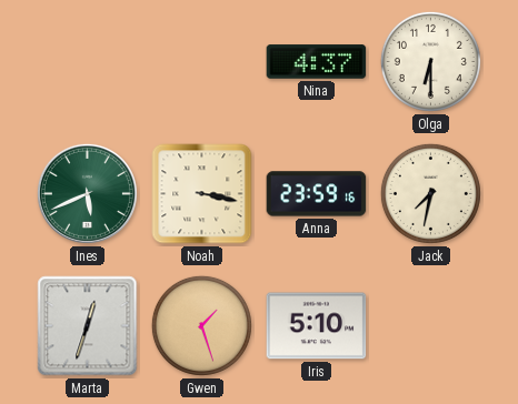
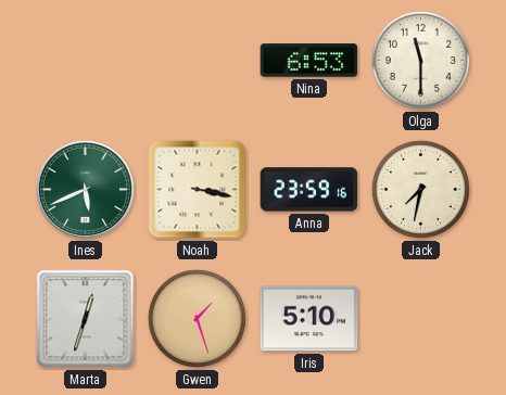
Nina: 4:37 -> 6:53 (309, 61)
Olga: 6:30 -> 11:30 (420, 60)
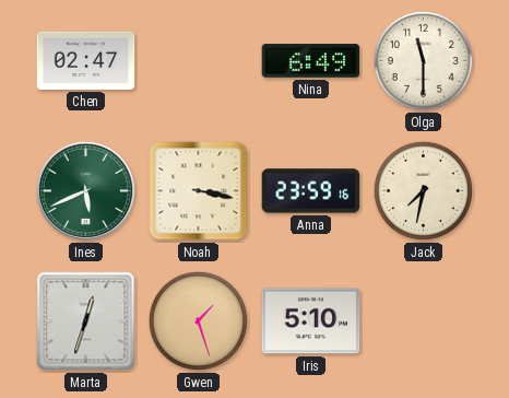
Chen: none -> 02:47 (86, 60)
Nina: 6:53 -> 6:49 (311, 61)
